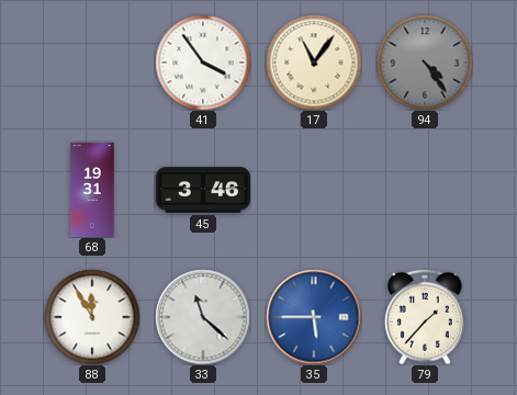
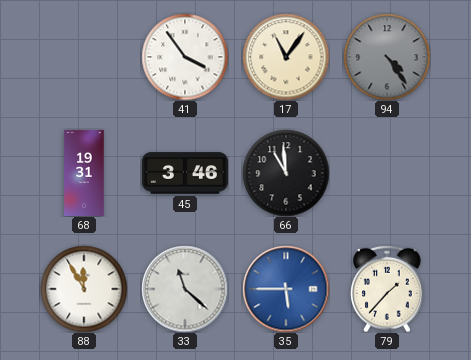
66: none -> 10:59 (286, 173)
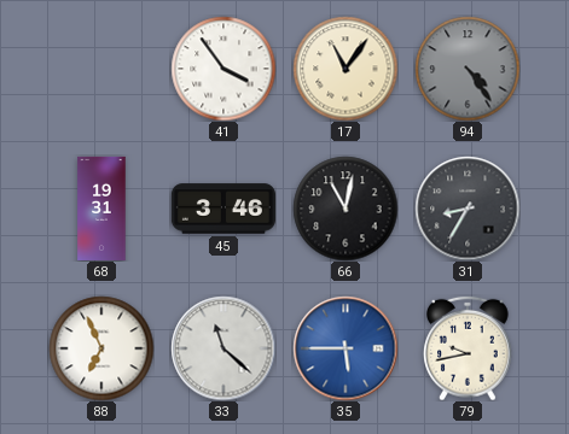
66: 10:59 -> 11:02 (346, 209)
31: none -> 8:35 (468, 209)
88: 11:55 -> 6:56 (101, 348)
79: 1:37 -> 9:43 (468, 348)
